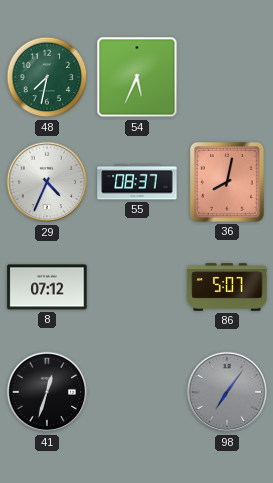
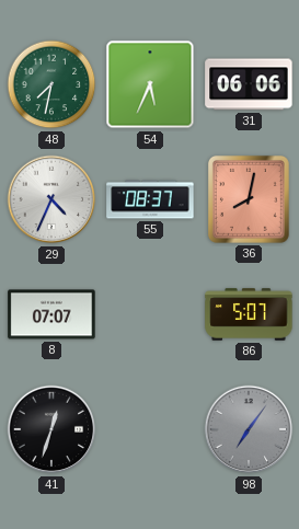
31: none -> 06:06 (249, 84)
8: 07:12 -> 07:07 (51, 314)
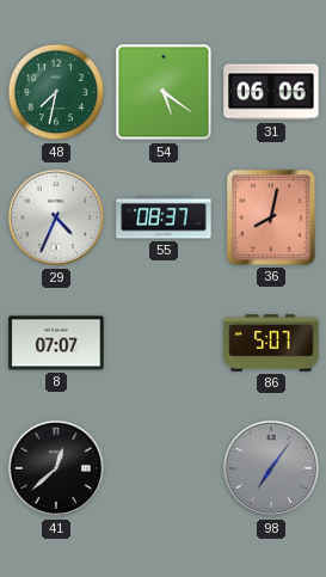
54: 5:34 -> 5:21 (164, 92)
41: 12:33 -> 12:38 (56, 468)
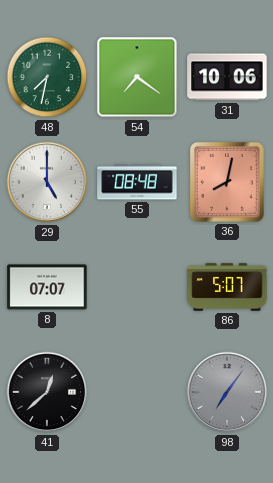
54: 5:21 -> 7:21 (137, 77)
31: 06:06 -> 10:06 (227, 77)
29: 4:34 -> 5:00 (47, 182)
55: 08:37 -> 08:48 (137, 182)
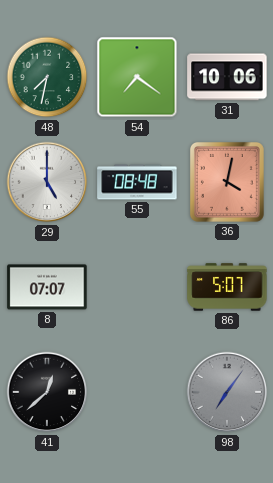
36: 8:02 -> 4:02 (227, 182)
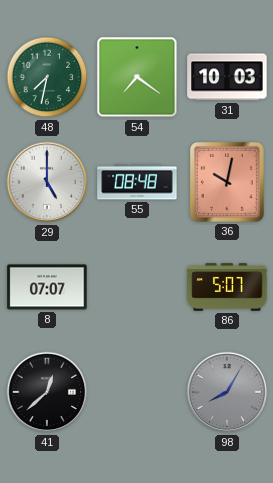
31: 10:06 -> 10:03 (227, 77)
36: 4:02 -> 10:02 (227, 182)
98: 7:06 -> 8:05 (227, 392)
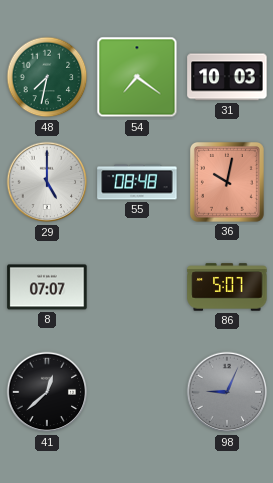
98: 8:05 -> 9:04 (227, 392)
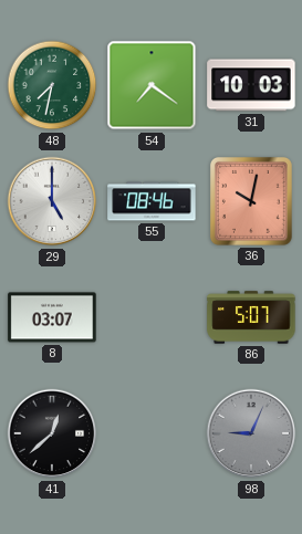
55: 08:48 -> 08:46 (152, 201)
8: 07:07 -> 03:07 (52, 317)
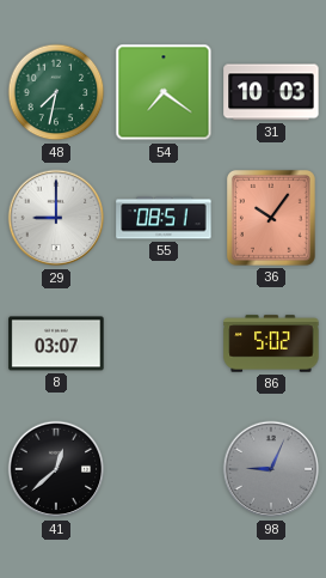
29: 5:00 -> 9:00 (56, 218)
55: 08:46 -> 08:51 (164, 218)
36: 10:02 -> 10:06 (271, 218)
86: 5:07 -> 5:02 (271, 343)
